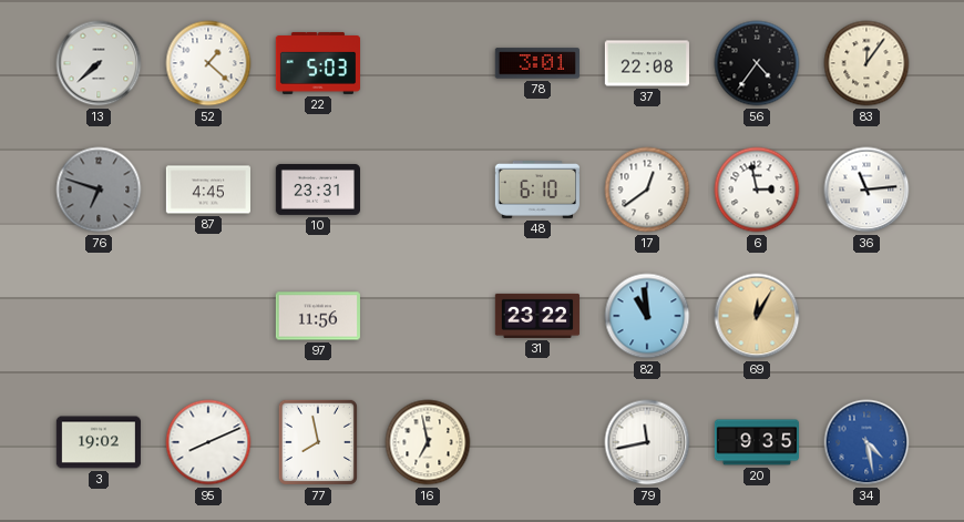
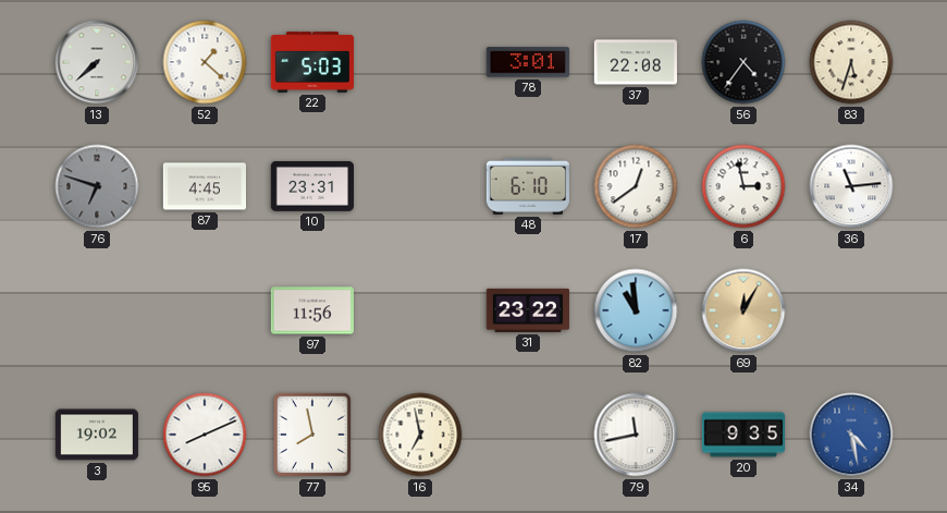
83: 12:06 -> 5:33 (851, 62)
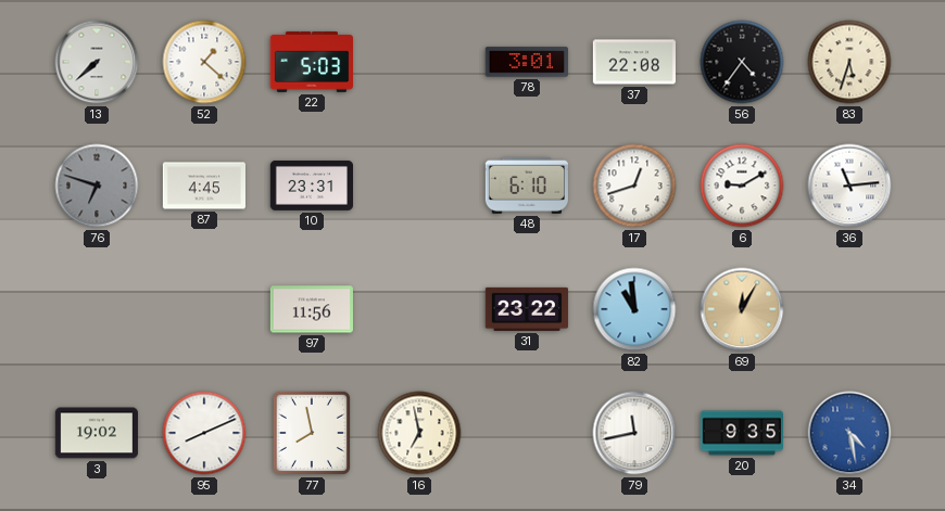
17: 12:39 -> 12:42 (634, 186)
6: 2:58 -> 9:10 (742, 186)
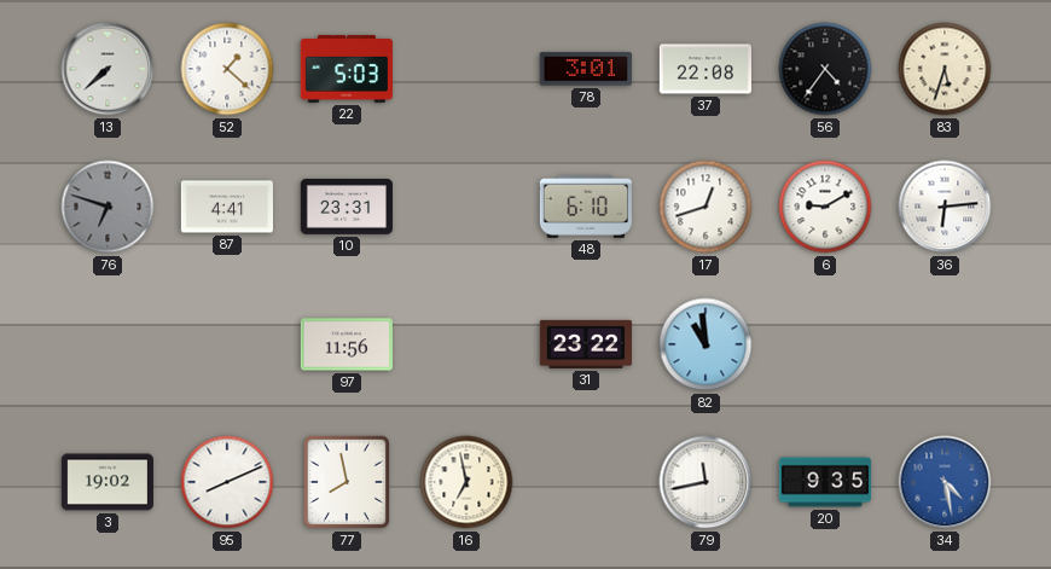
87: 4:45 -> 4:41 (226, 207)
36: 11:14 -> 6:14 (945, 207)
69: 12:05 -> none (742, 309)
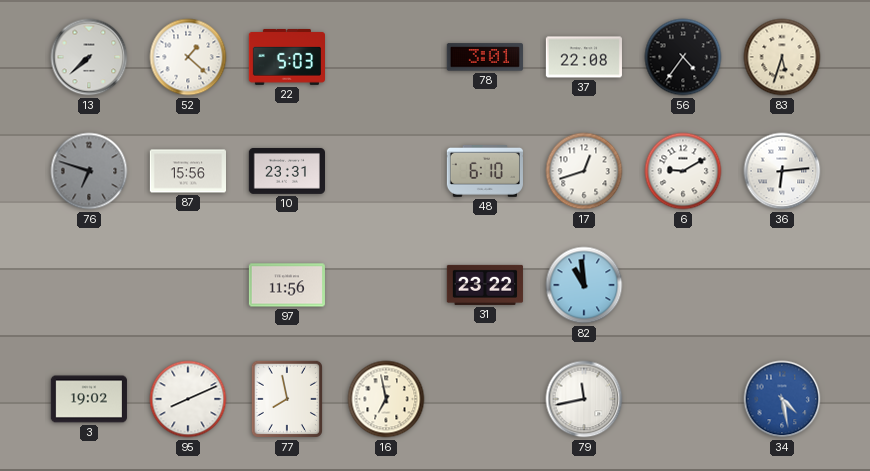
87: 4:41 -> 15:56 (187, 171)
20: 9:35 -> none (824, 482)
